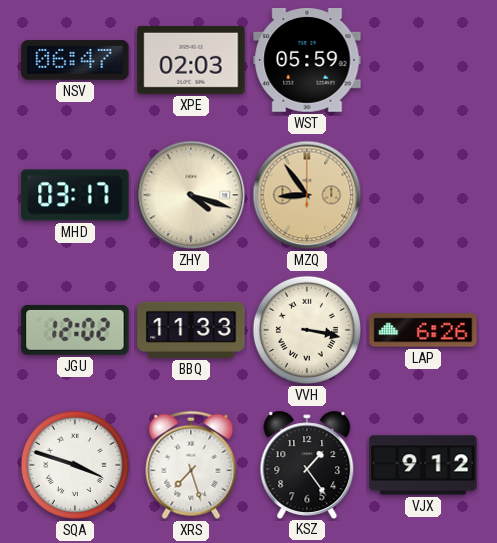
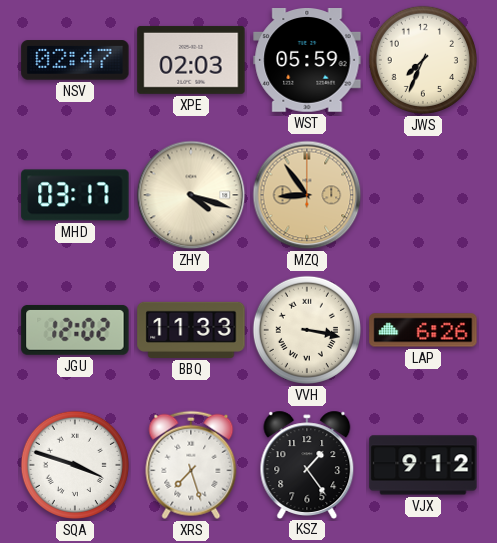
NSV: 06:47 -> 02:47 (75, 60)
JWS: none -> 7:34 (423, 60)
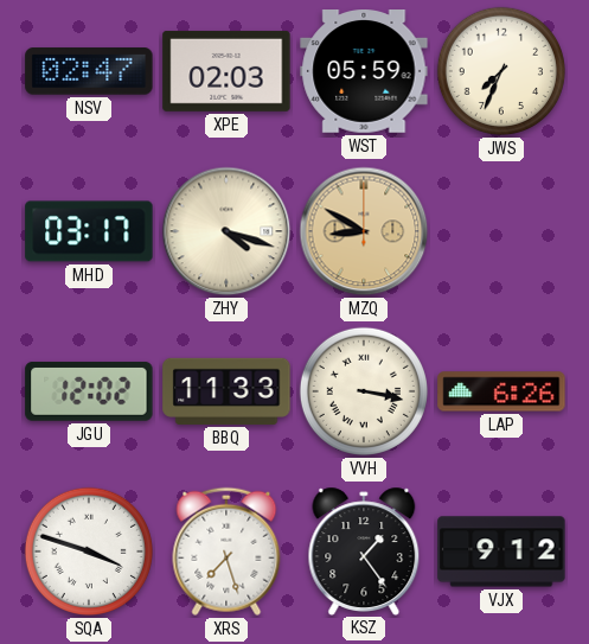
MZQ: 8:54 -> 8:50 (364, 231)
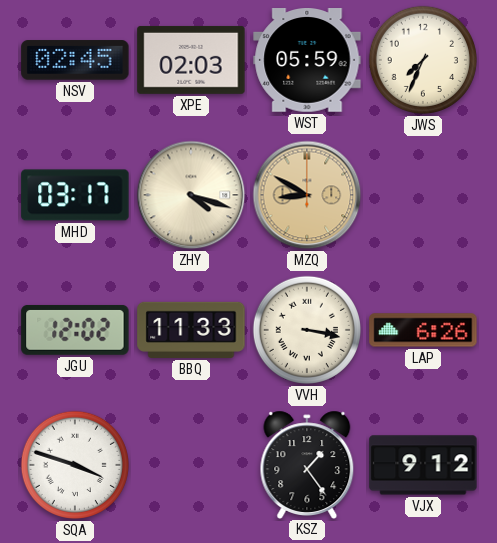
NSV: 02:47 -> 02:45 (75, 60)
XRS: 7:27 -> none (226, 551)
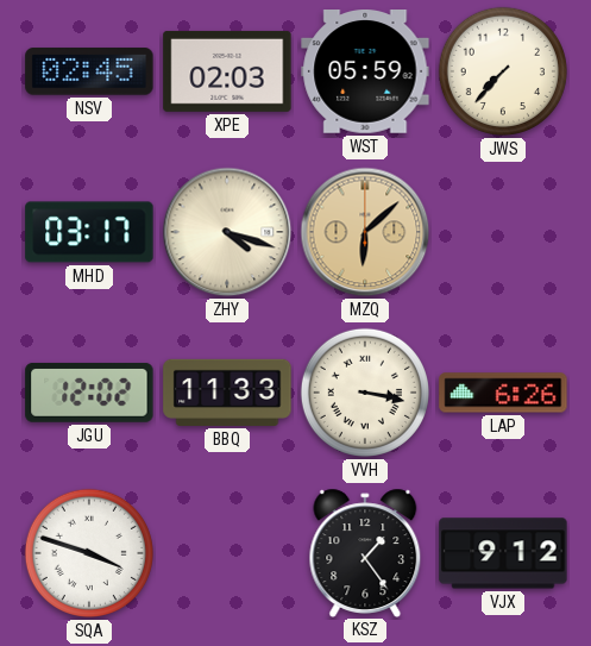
JWS: 7:34 -> 7:37 (503, 71)
MZQ: 8:50 -> 6:08 (365, 232)
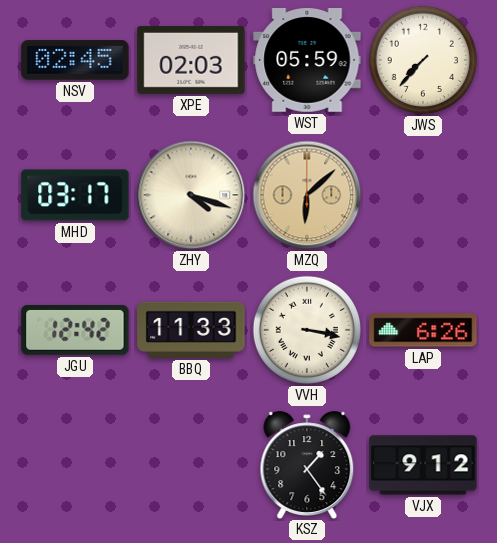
JGU: 12:02 -> 12:42 (75, 330)
SQA: 3:48 -> none (89, 553)
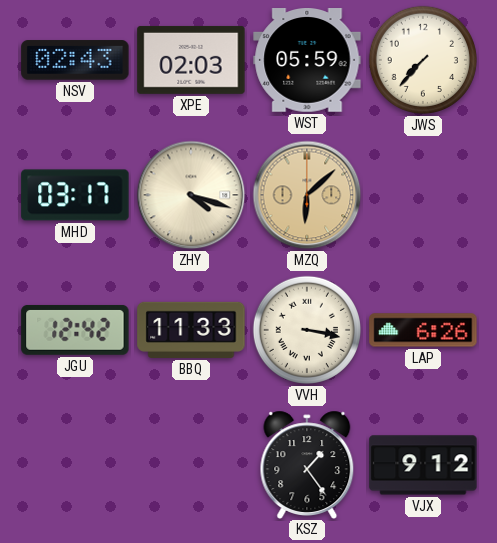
NSV: 02:45 -> 02:43 (75, 60)
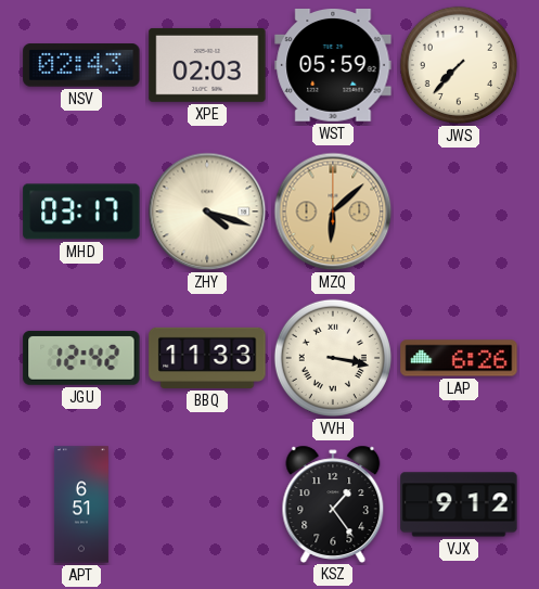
APT: none -> 6:51 (81, 504)
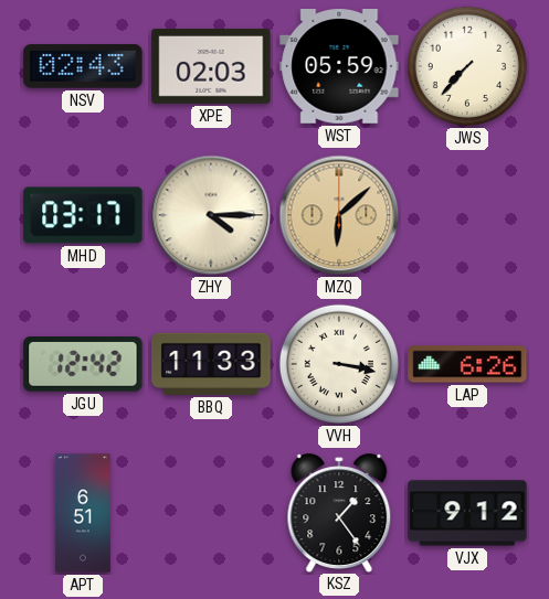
ZHY: 4:18 -> 4:15 (211, 215)
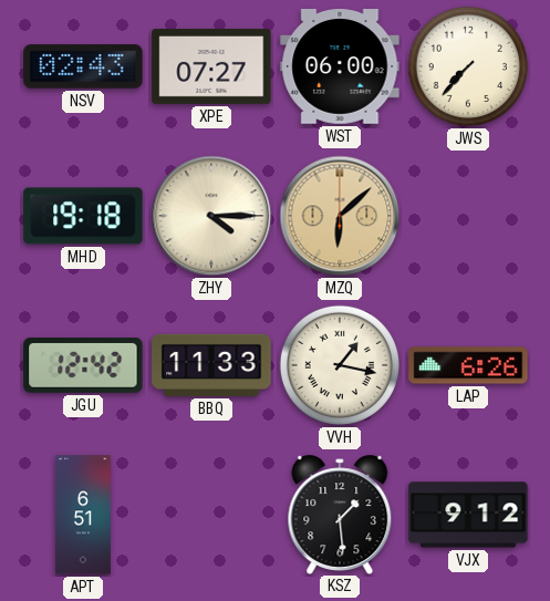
XPE: 02:03 -> 07:27 (211, 66)
WST: 05:59 -> 06:00 (340, 66)
MHD: 03:17 -> 19:18 (83, 216)
VVH: 3:17 -> 1:17 (340, 365)
KSZ: 1:24 -> 1:29 (340, 514)
